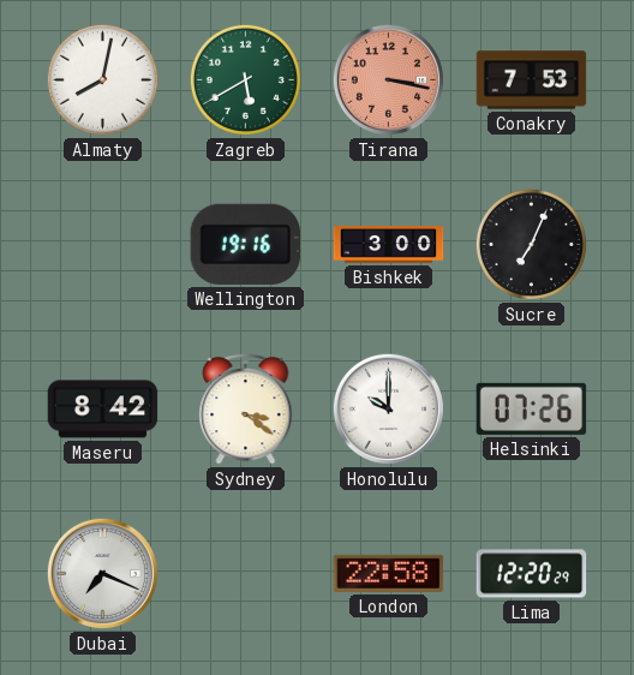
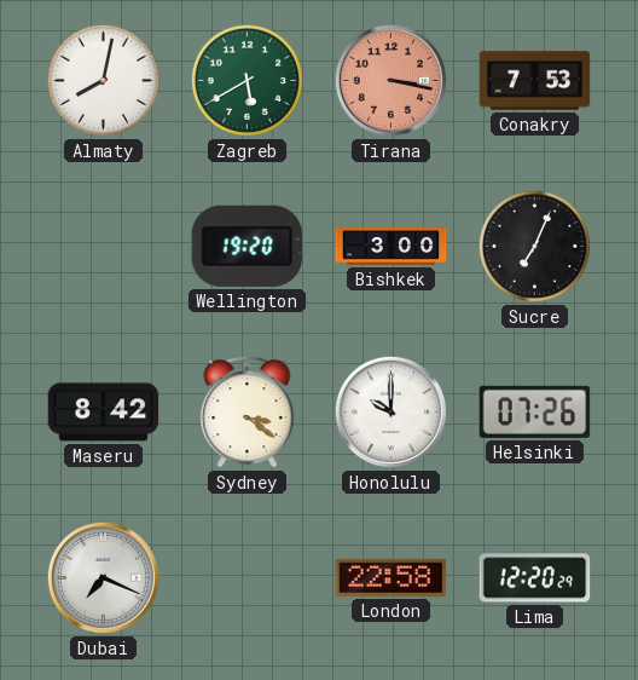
Wellington: 19:16 -> 19:20 (248, 246)
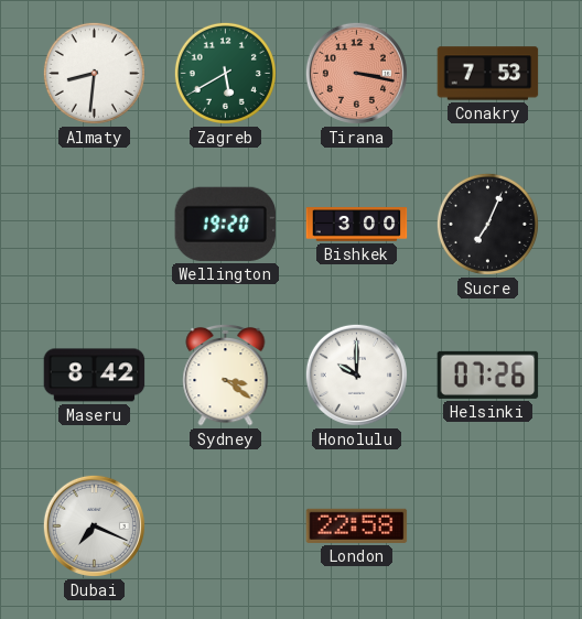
Almaty: 8:02 -> 8:31 (94, 73)
Lima: 12:20 -> none (535, 578)
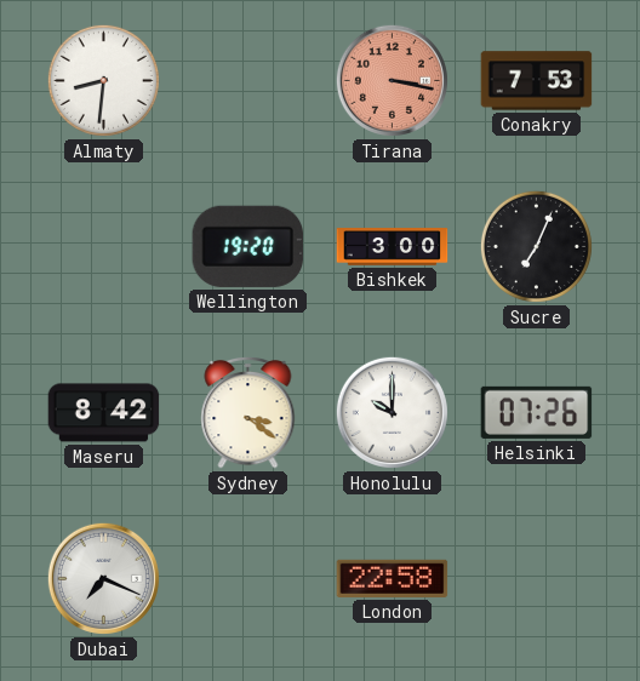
Zagreb: 5:40 -> none (225, 73)
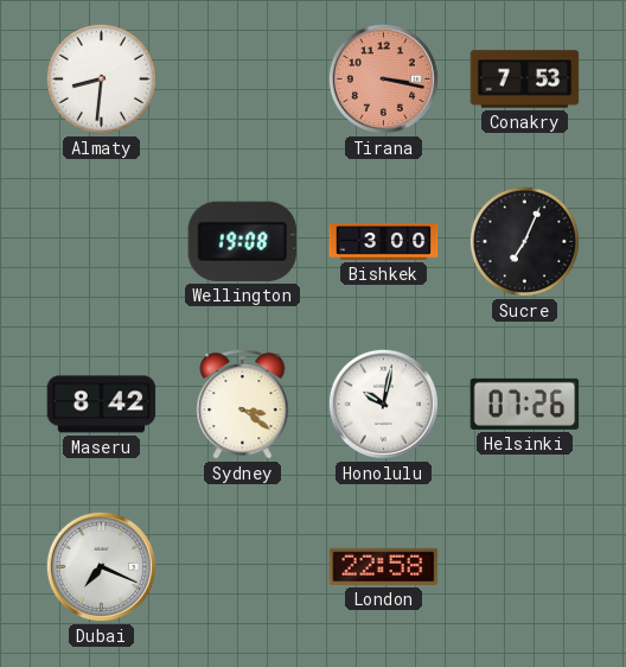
Wellington: 19:20 -> 19:08 (243, 241)
Honolulu: 10:00 -> 10:02 (383, 404)
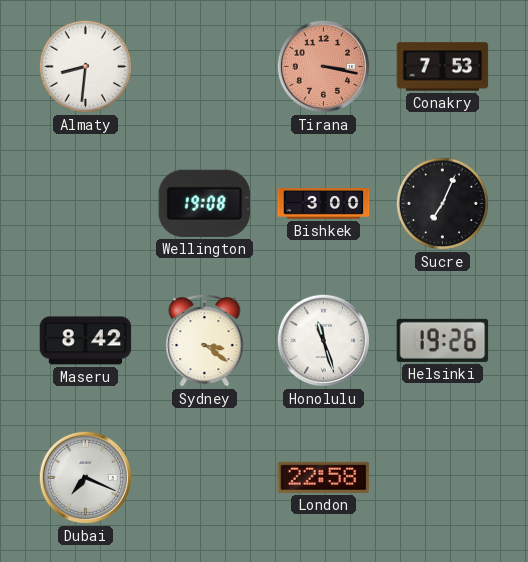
Honolulu: 10:02 -> 11:27 (323, 340)
Helsinki: 07:26 -> 19:26 (443, 340)
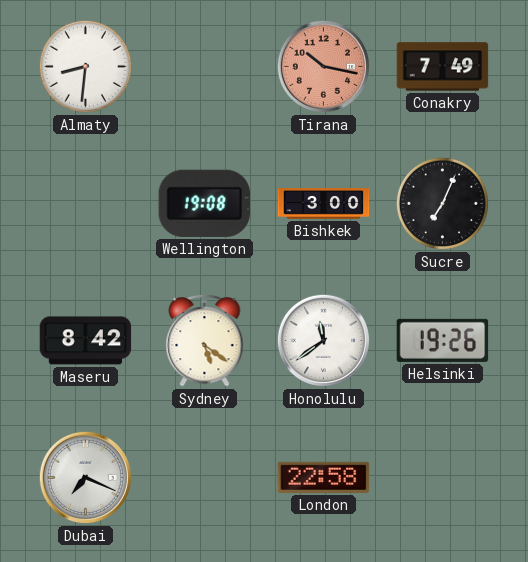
Tirana: 3:17 -> 10:17 (323, 66)
Conakry: 7:53 -> 7:49 (443, 67)
Sydney: 3:21 -> 5:21 (205, 340)
Honolulu: 11:27 -> 11:39 (323, 340)
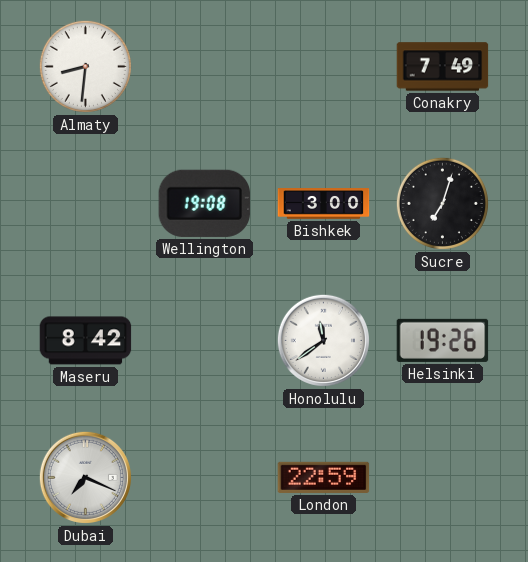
Tirana: 10:17 -> none (323, 66)
Sucre: 7:04 -> 7:03 (442, 203)
Sydney: 5:21 -> none (205, 340)
London: 22:58 -> 22:59 (324, 477)
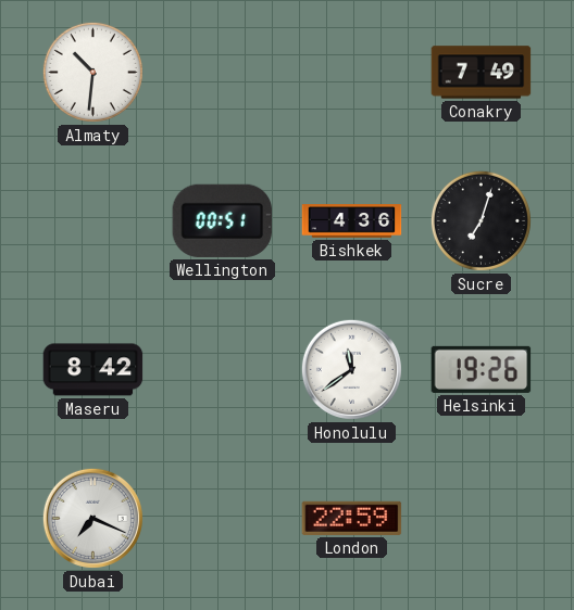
Almaty: 8:31 -> 10:31 (92, 72)
Wellington: 19:08 -> 00:51 (223, 220)
Bishkek: 3:00 -> 4:36 (352, 221)
